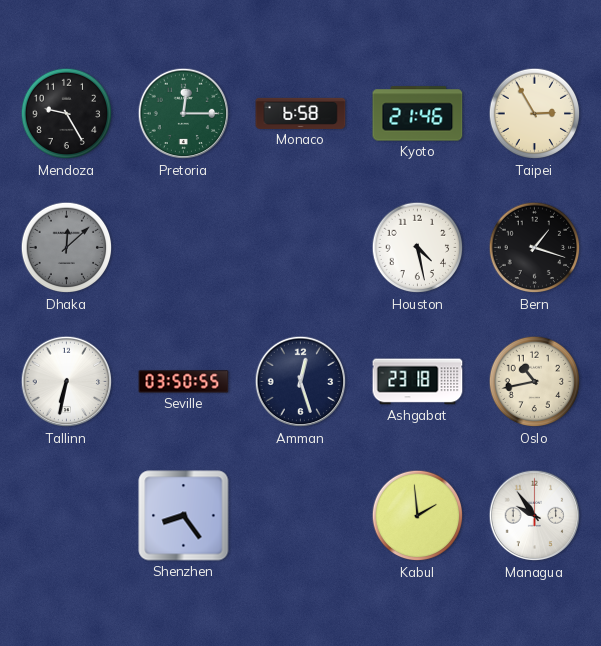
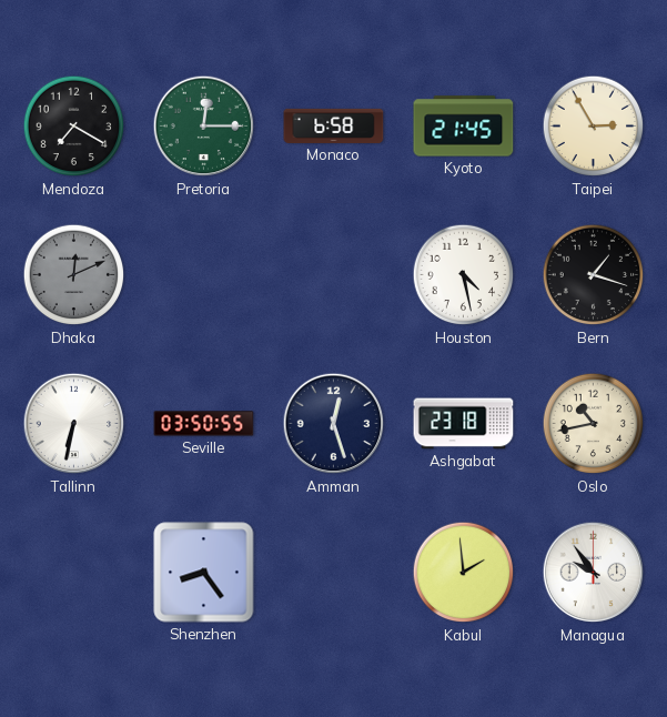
Mendoza: 9:25 -> 7:20 (74, 127)
Kyoto: 21:46 -> 21:45 (464, 127)
Dhaka: 12:08 -> 12:11 (74, 275)
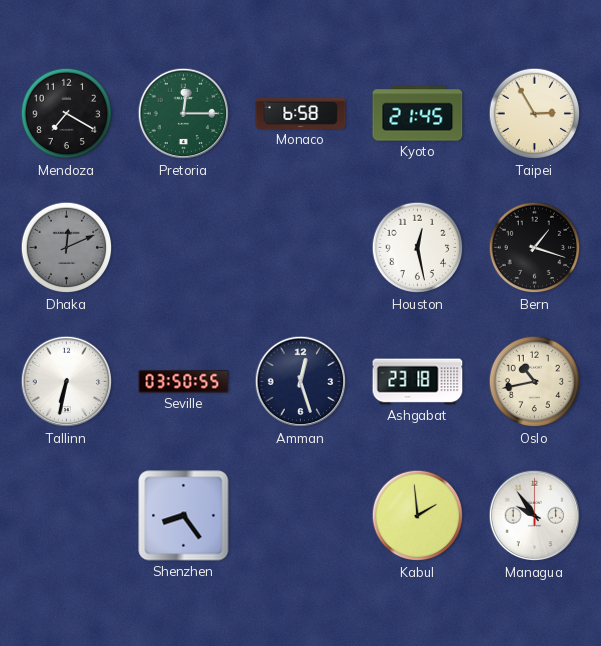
Houston: 4:28 -> 12:28 (418, 248)
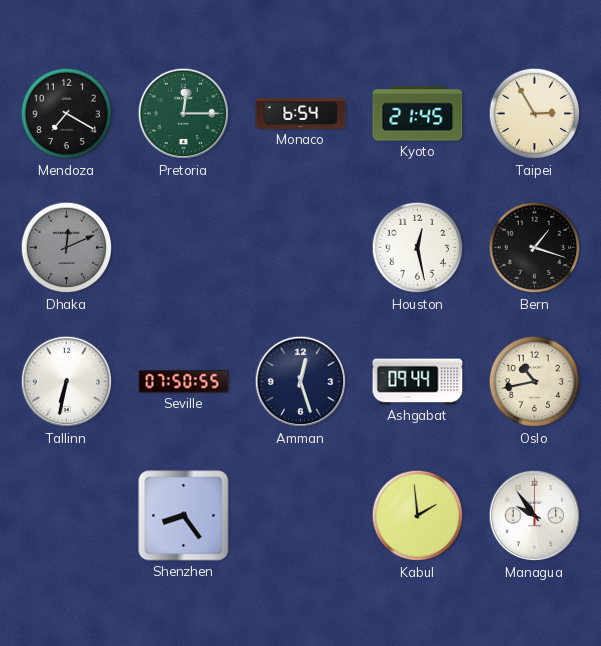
Monaco: 6:58 -> 6:54 (301, 113)
Seville: 03:50 -> 07:50 (184, 382)
Ashgabat: 23:18 -> 09:44 (418, 382)
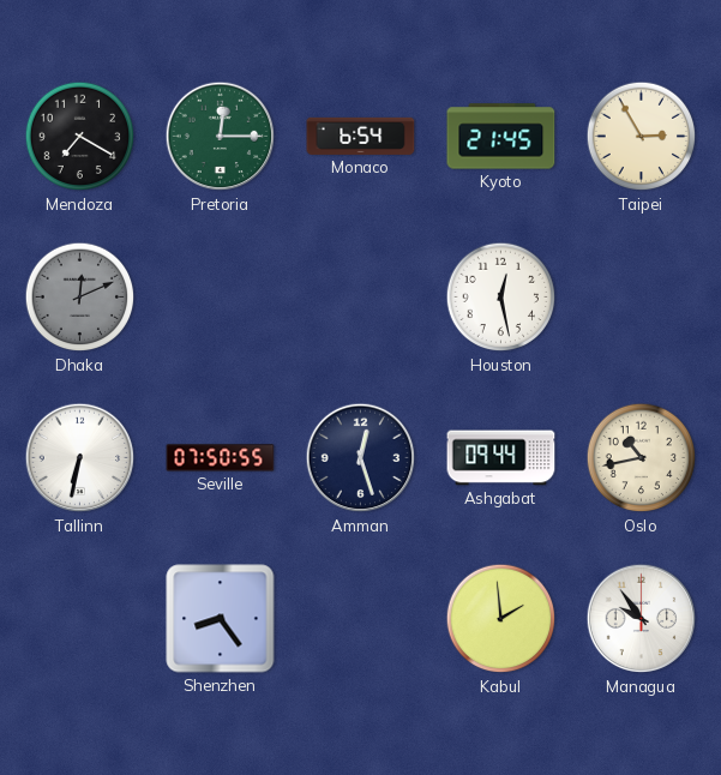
Bern: 1:18 -> none (535, 248)
